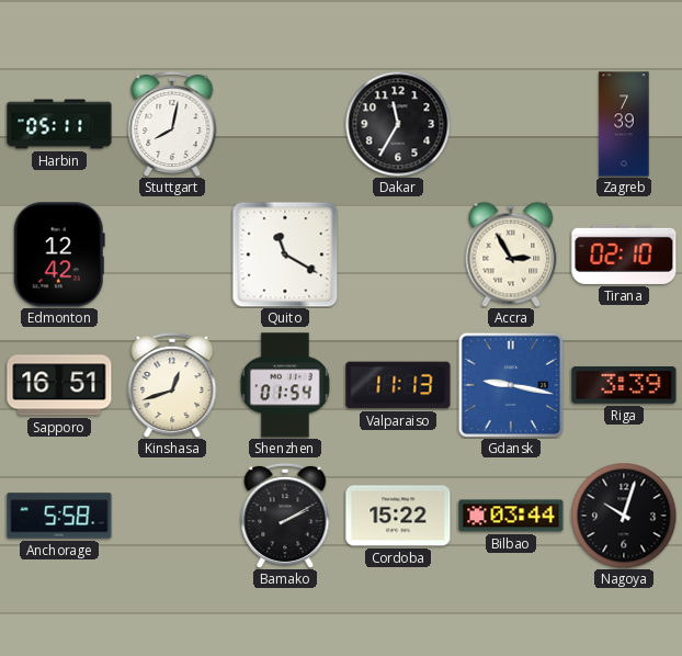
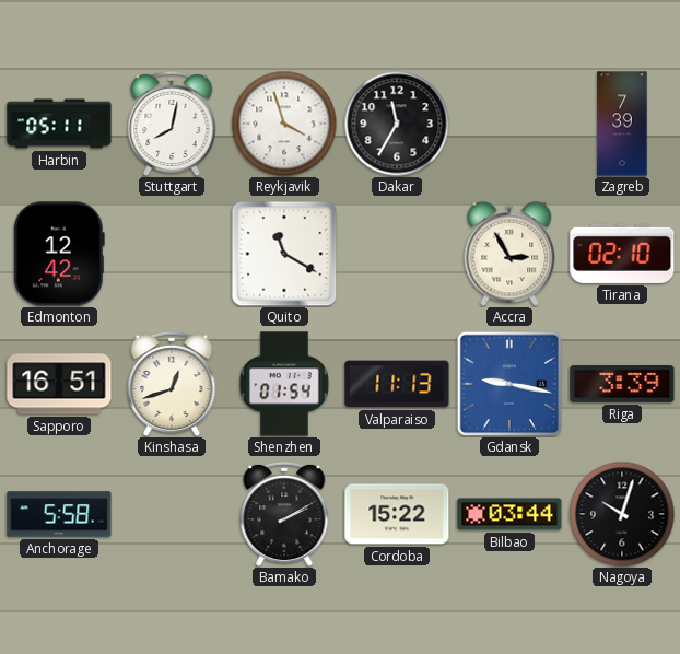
Reykjavik: none -> 3:57 (284, 124)
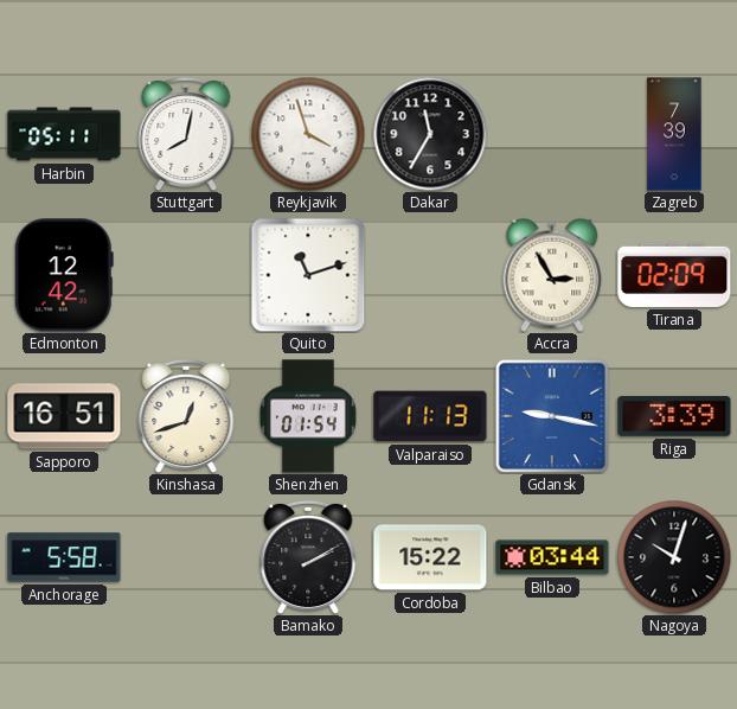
Quito: 11:20 -> 11:12 (308, 275)
Tirana: 02:10 -> 02:09 (674, 275)
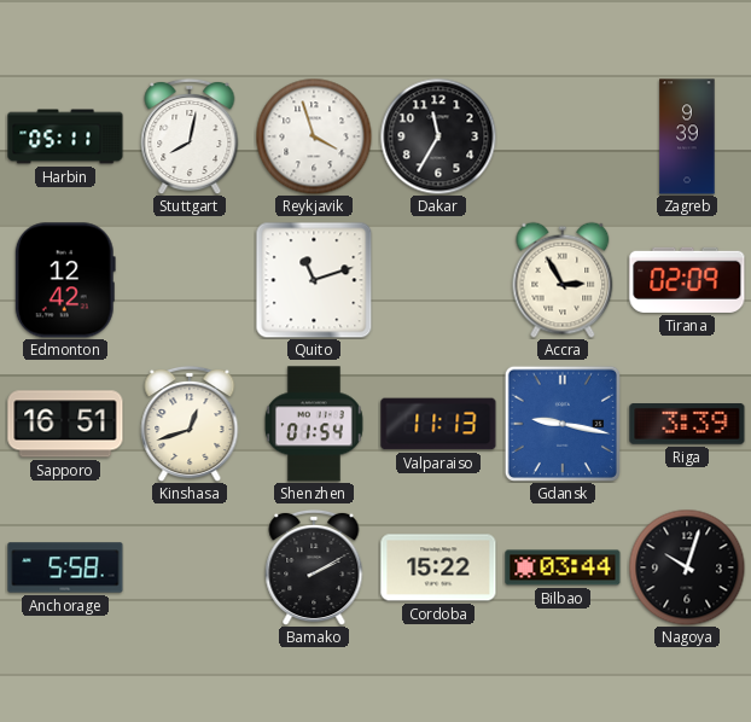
Zagreb: 7:39 -> 9:39 (687, 136)
